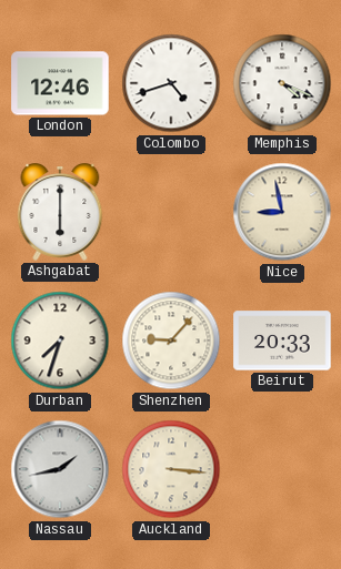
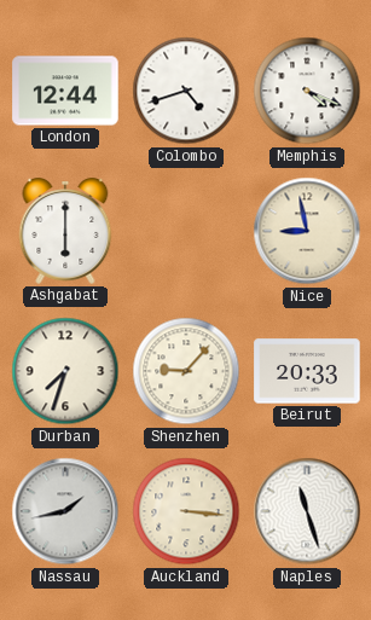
London: 12:46 -> 12:44 (65, 91)
Naples: none -> 11:27 (307, 511)
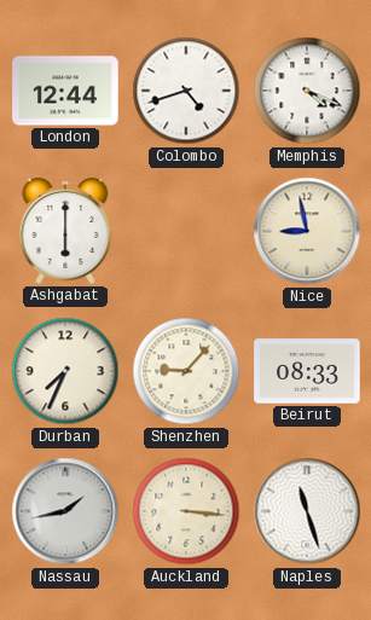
Durban: 7:33 -> 7:34 (65, 371)
Beirut: 20:33 -> 08:33 (307, 371)
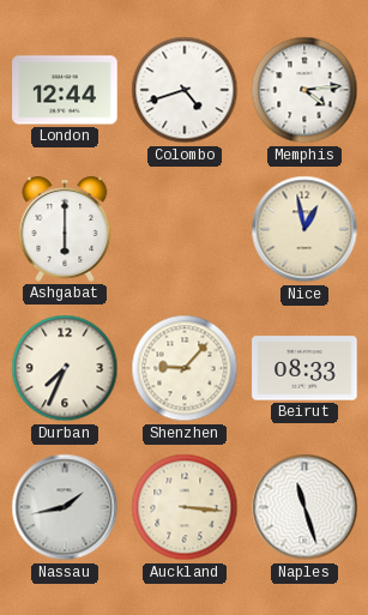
Memphis: 4:19 -> 4:14 (304, 90)
Nice: 8:58 -> 12:58 (304, 229)
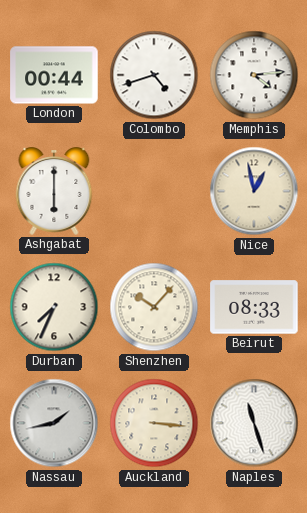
London: 12:44 -> 00:44 (54, 75)
Shenzhen: 9:07 -> 10:07 (154, 307)
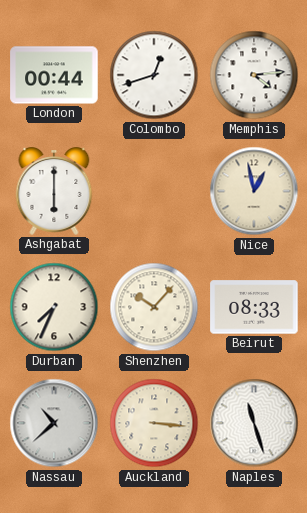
Colombo: 4:42 -> 12:42 (154, 75)
Nassau: 1:43 -> 10:38 (54, 423)
